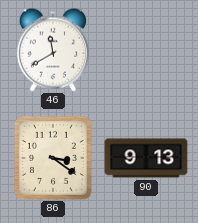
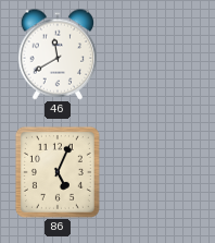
86: 3:21 -> 5:04 (58, 172)
90: 9:13 -> none (146, 158)
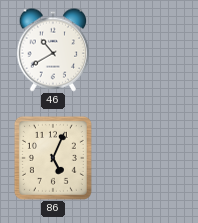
46: 11:40 -> 10:40 (53, 50)
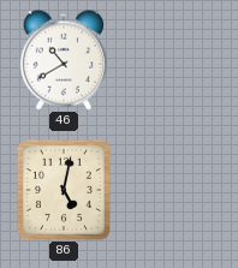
86: 5:04 -> 5:02 (64, 190)
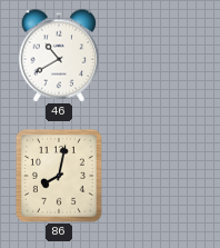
86: 5:02 -> 8:02 (59, 176)
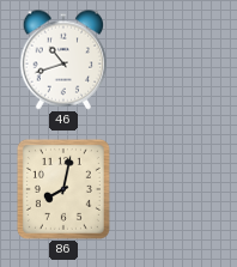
46: 10:40 -> 10:42 (63, 60)
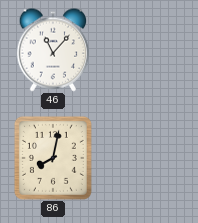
46: 10:42 -> 11:07 (53, 50)
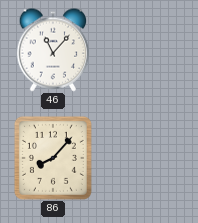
86: 8:02 -> 8:07 (53, 158)
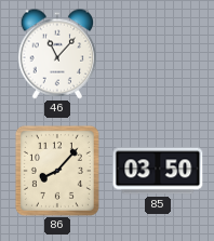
85: none -> 03:50 (158, 171)
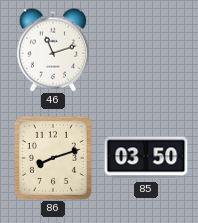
46: 11:07 -> 11:12 (53, 50)
86: 8:07 -> 8:12 (53, 158)
